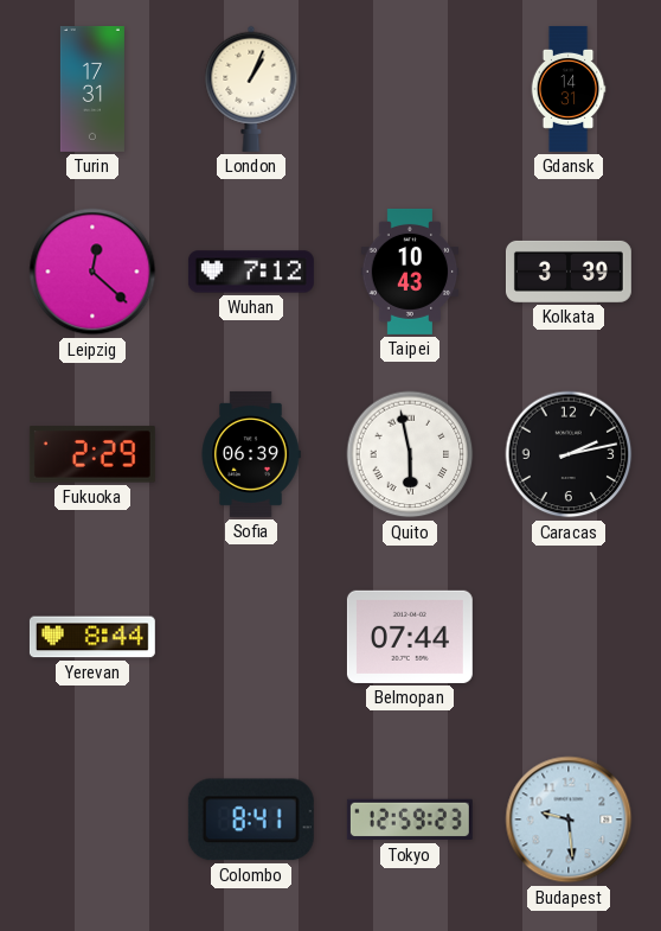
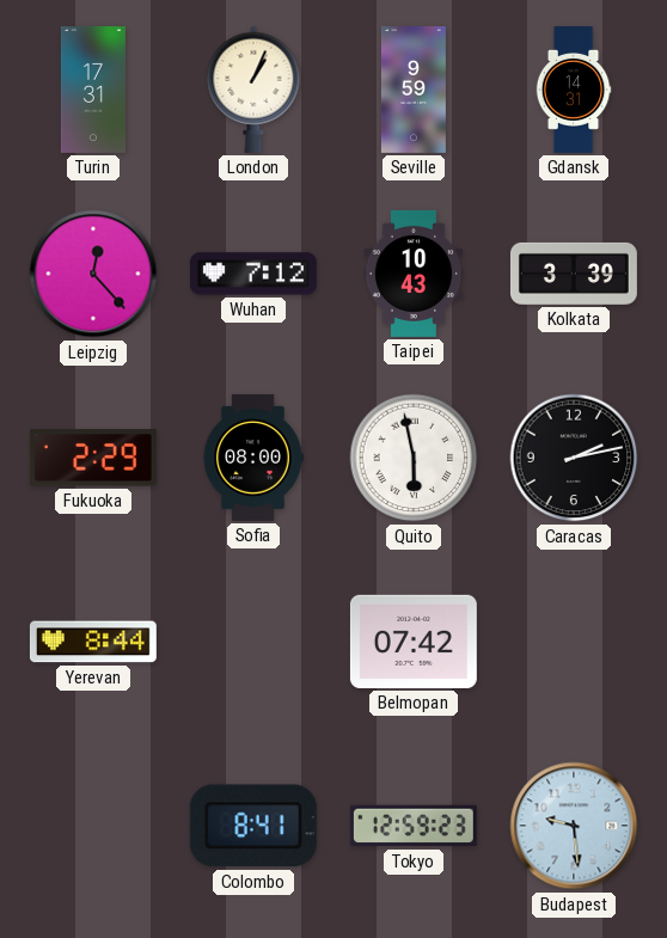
Seville: none -> 9:59 (414, 90)
Leipzig: 12:22 -> 12:23 (93, 274)
Sofia: 06:39 -> 08:00 (253, 458)
Belmopan: 07:44 -> 07:42 (414, 642)
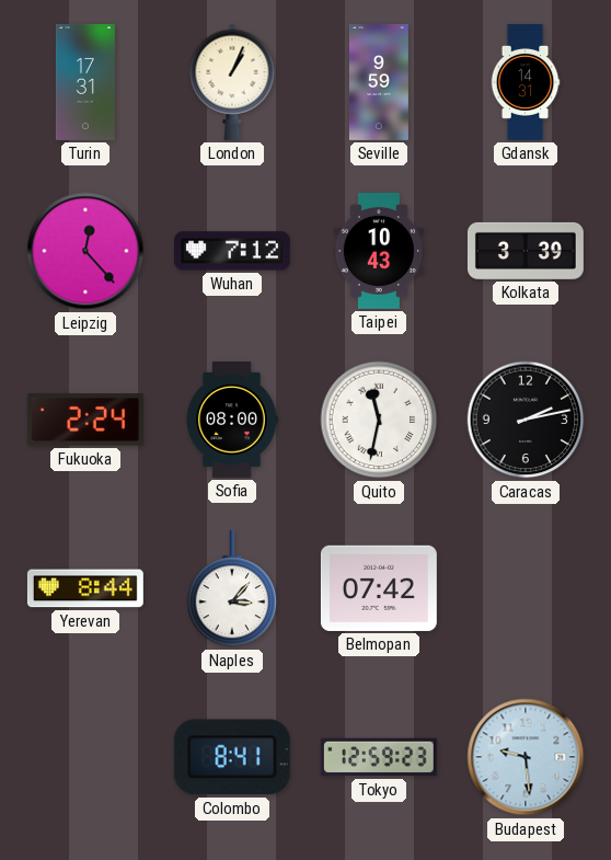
Fukuoka: 2:29 -> 2:24 (85, 420)
Quito: 5:58 -> 11:32 (379, 420)
Naples: none -> 3:07 (232, 588)
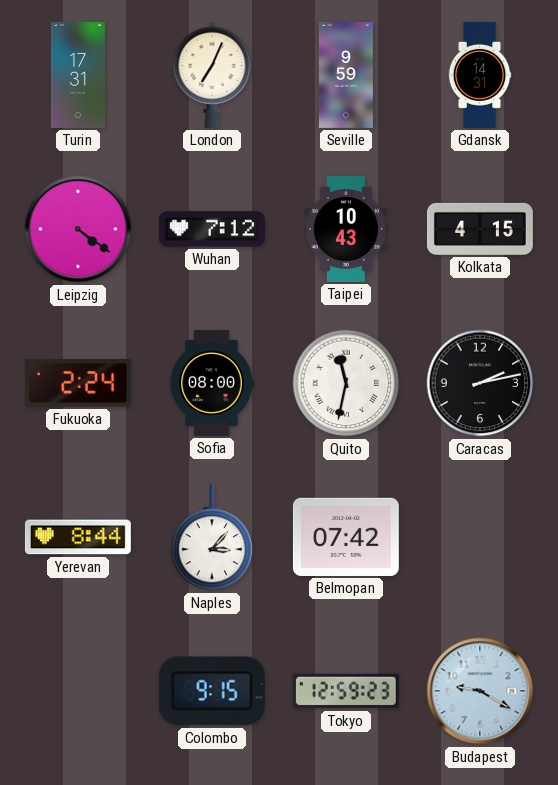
London: 1:04 -> 7:04 (212, 75)
Leipzig: 12:23 -> 4:21 (78, 229)
Kolkata: 3:39 -> 4:15 (480, 229)
Colombo: 8:41 -> 9:15 (212, 691)
Budapest: 9:29 -> 9:20 (480, 691)
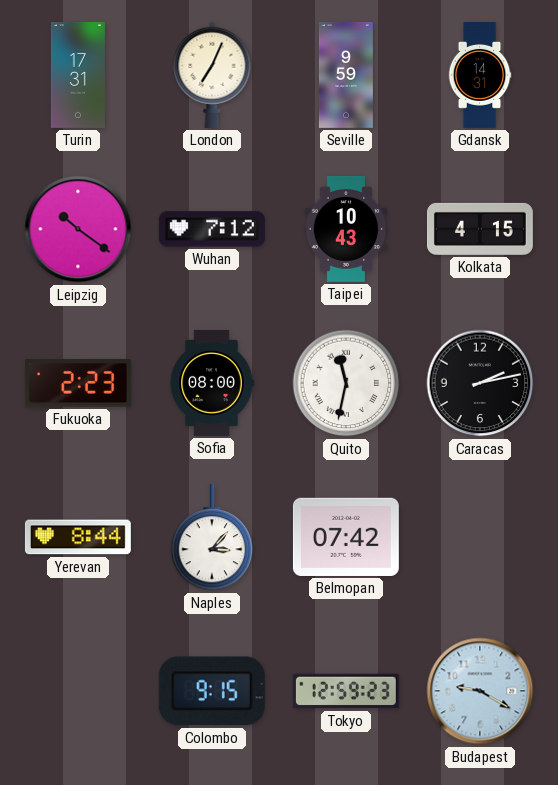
Leipzig: 4:21 -> 10:21 (78, 229)
Fukuoka: 2:24 -> 2:23 (78, 383)
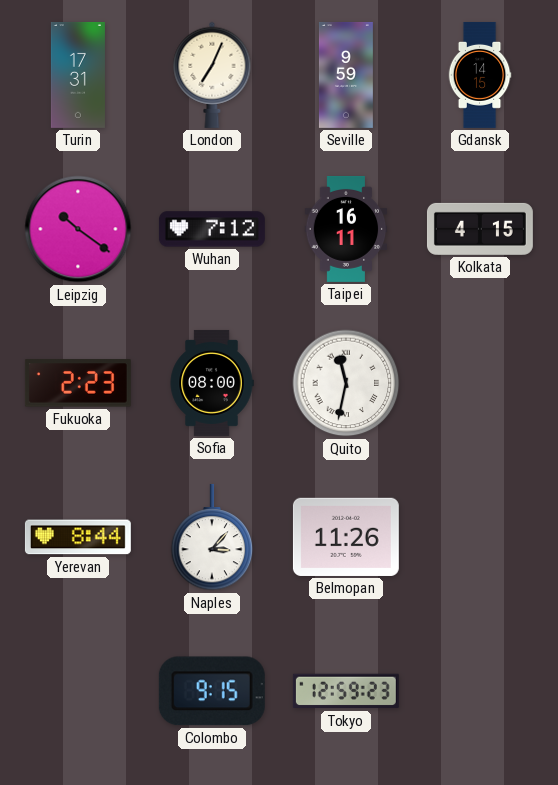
Gdansk: 14:31 -> 14:15 (480, 75)
Taipei: 10:43 -> 16:11 (346, 229)
Caracas: 2:13 -> none (480, 383)
Belmopan: 07:42 -> 11:26 (346, 537)
Budapest: 9:20 -> none (480, 691)
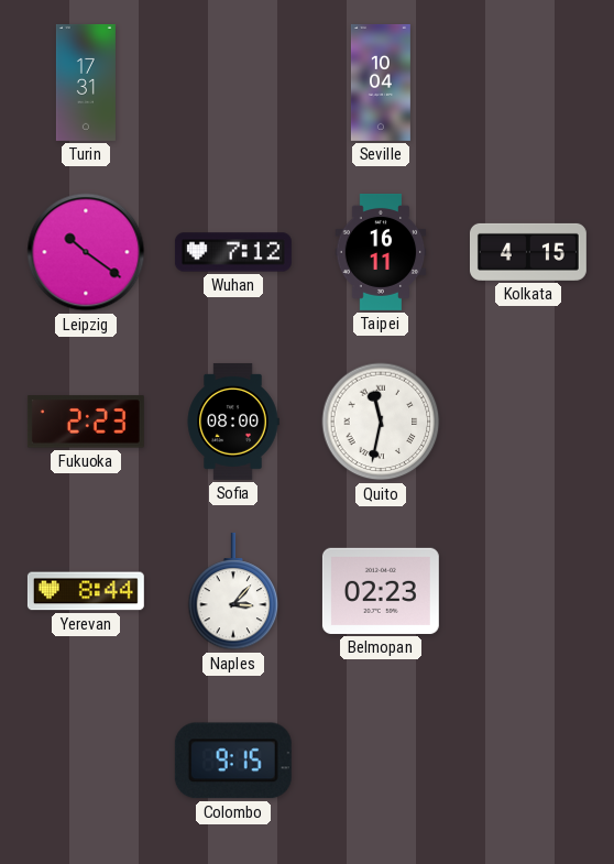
London: 7:04 -> none (212, 75)
Seville: 9:59 -> 10:04 (381, 83)
Gdansk: 14:15 -> none (480, 75)
Belmopan: 11:26 -> 02:23 (381, 591)
Tokyo: 12:59 -> none (346, 691)
